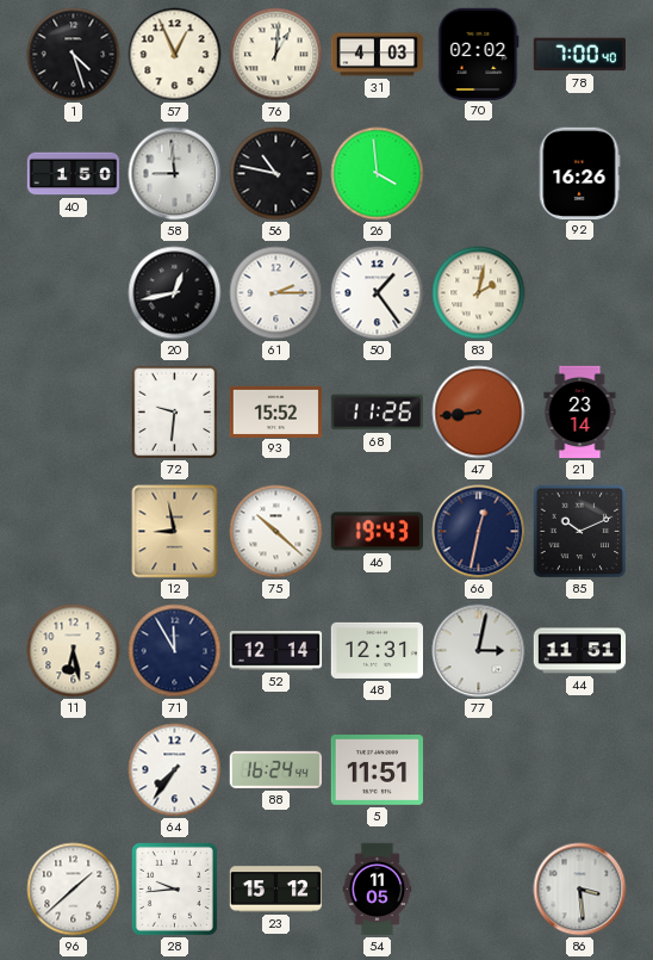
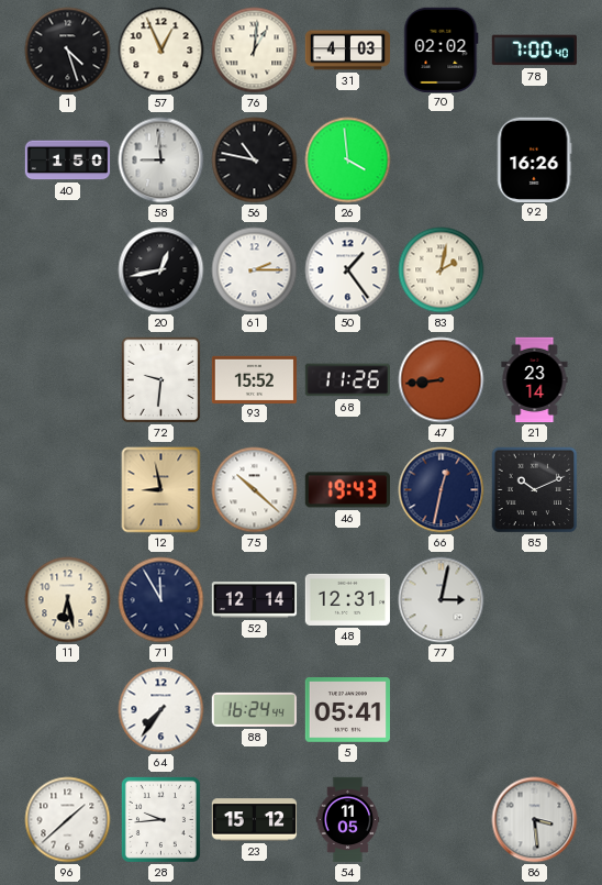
44: 11:51 -> none (580, 651)
5: 11:51 -> 05:41 (347, 710)
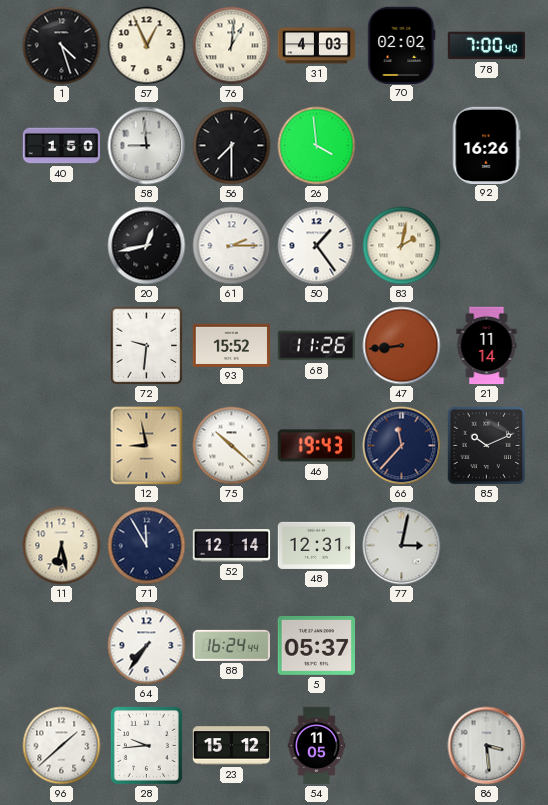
56: 10:47 -> 7:30 (232, 146)
21: 23:14 -> 11:14 (487, 346)
66: 12:32 -> 11:37 (402, 446)
5: 05:41 -> 05:37 (316, 646)
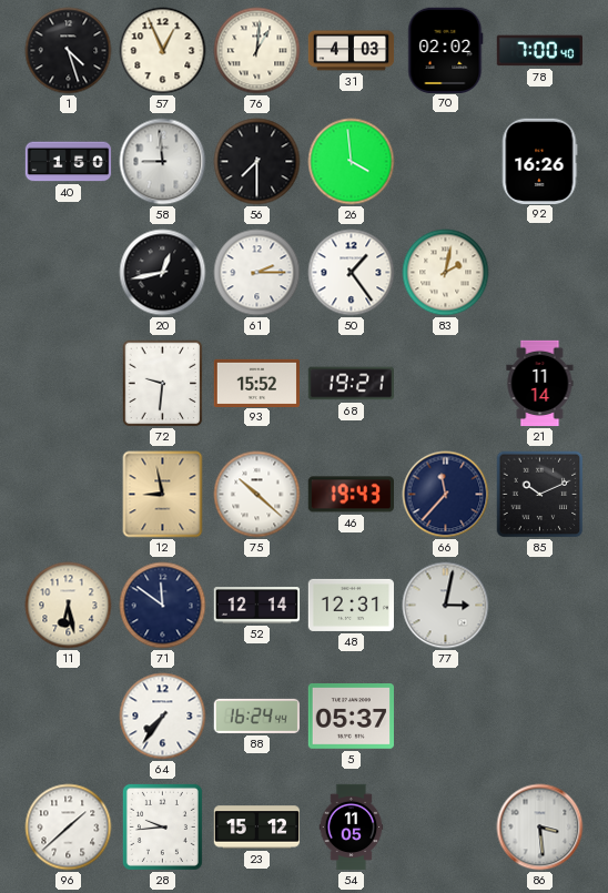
68: 11:26 -> 19:21 (351, 384)
47: 8:44 -> none (402, 346)
71: 11:55 -> 11:51 (163, 606)
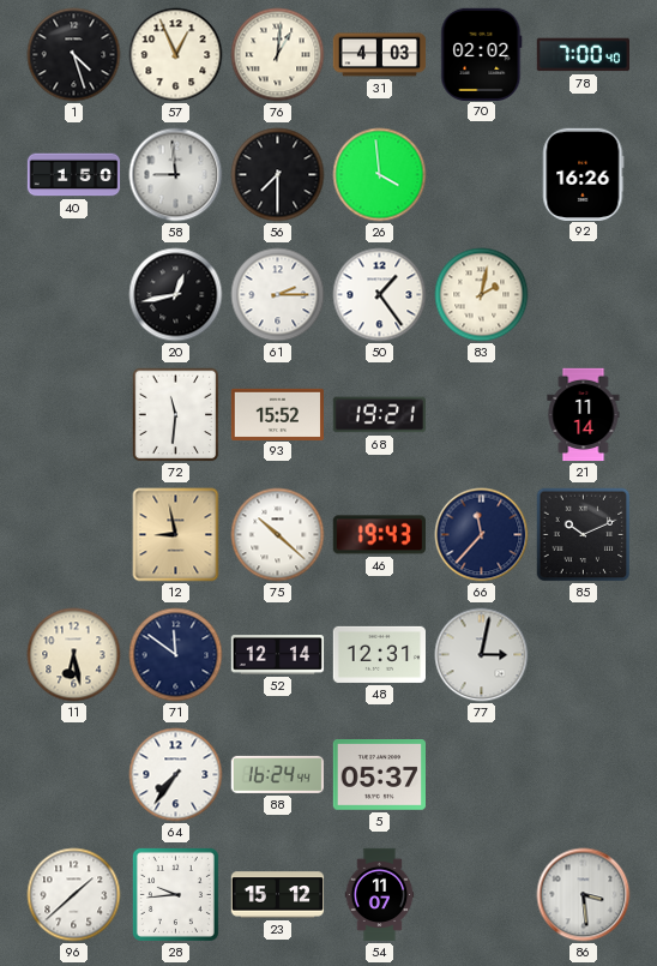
72: 9:31 -> 11:31 (176, 415)
54: 11:05 -> 11:07 (380, 895)
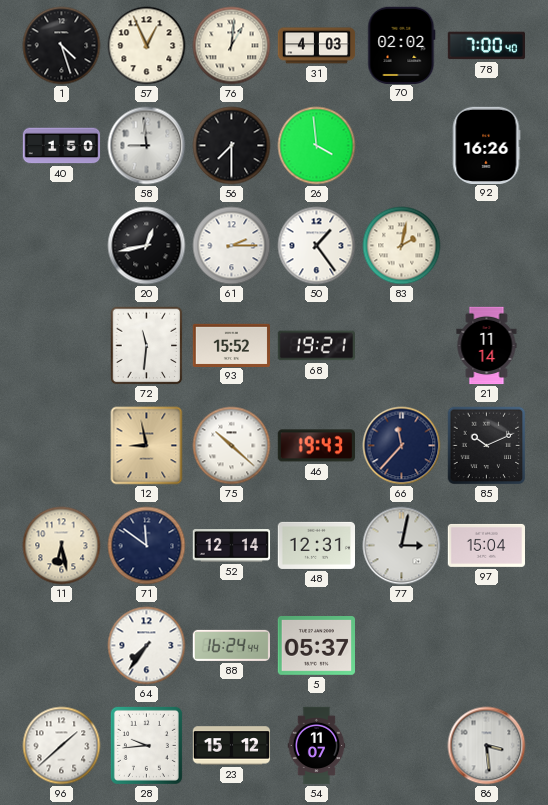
97: none -> 15:04 (486, 545)
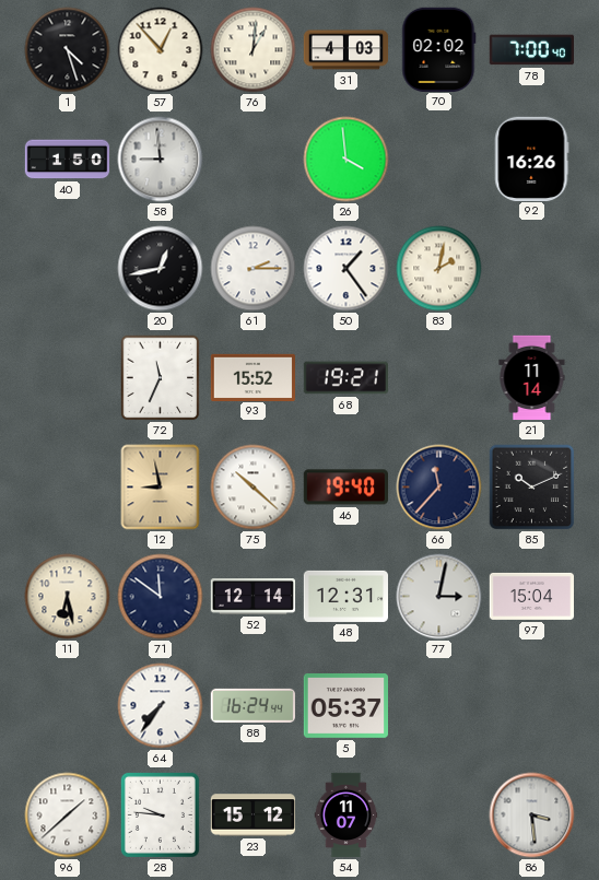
57: 12:56 -> 12:53 (161, 50)
56: 7:30 -> none (232, 146)
72: 11:31 -> 11:34 (161, 378)
46: 19:43 -> 19:40 (345, 488)
28: 9:44 -> 9:46 (160, 814)
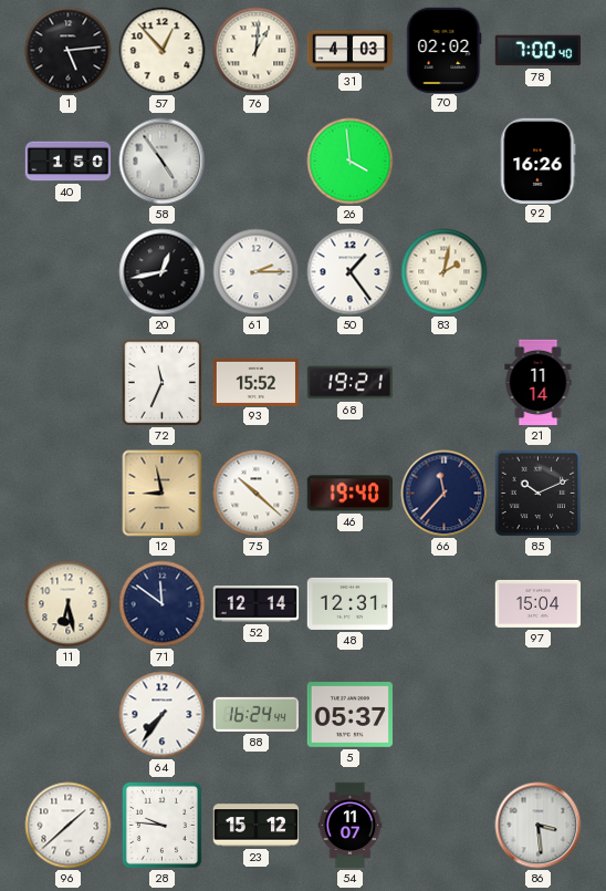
1: 4:27 -> 5:14 (69, 51)
58: 8:59 -> 4:54 (163, 162)
77: 3:02 -> none (439, 597)
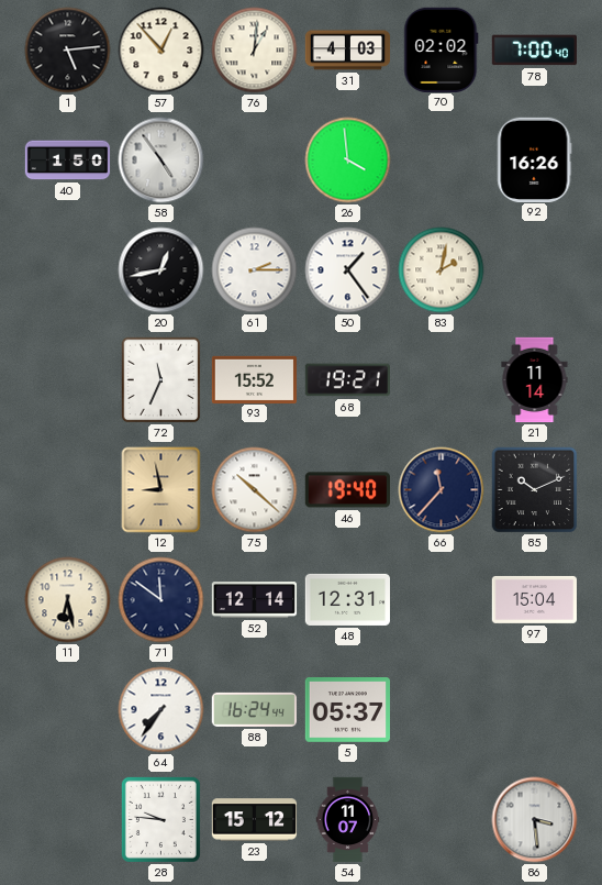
96: 1:38 -> none (69, 826)
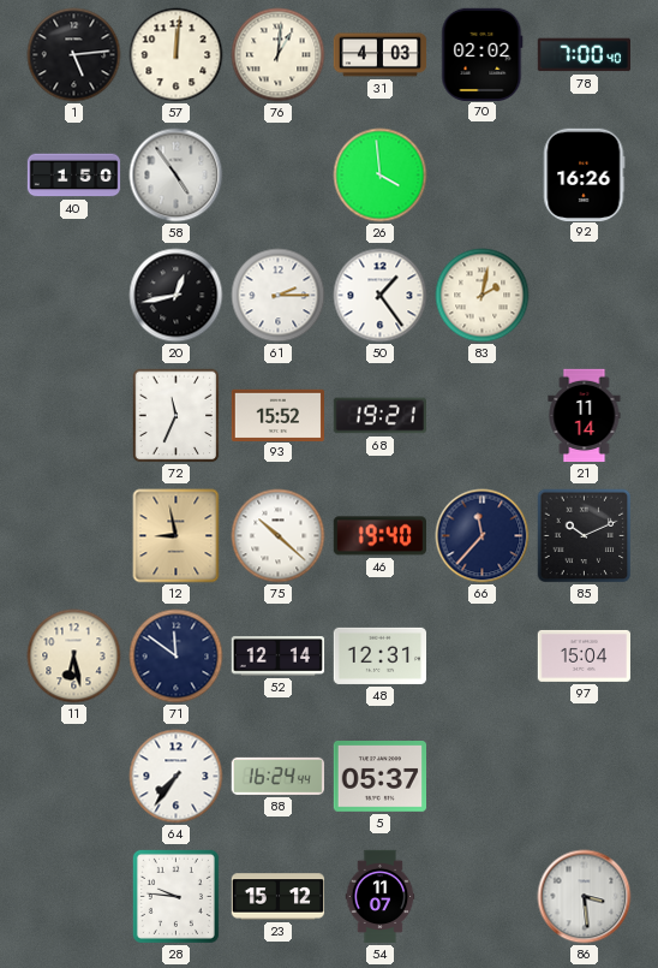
57: 12:53 -> 12:01 (177, 55)
